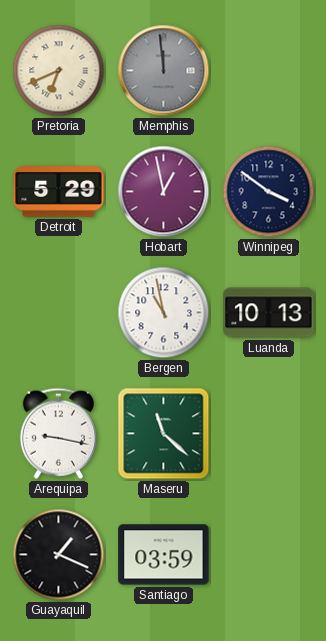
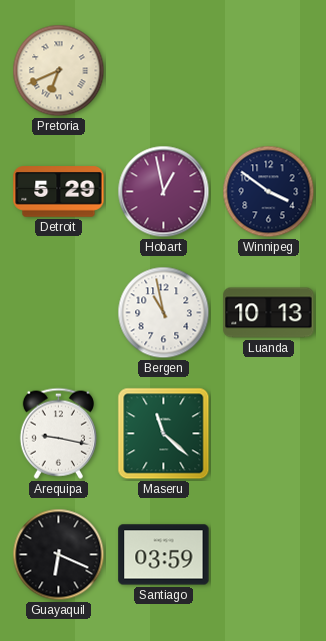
Memphis: 11:59 -> none (164, 71)
Guayaquil: 1:19 -> 6:19 (59, 555)
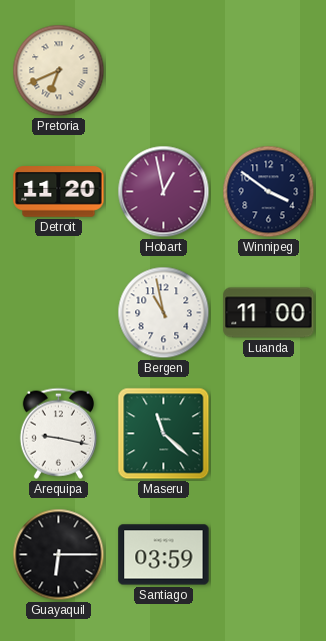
Detroit: 5:29 -> 11:20 (59, 192)
Luanda: 10:13 -> 11:00 (269, 313)
Guayaquil: 6:19 -> 6:15 (59, 555)
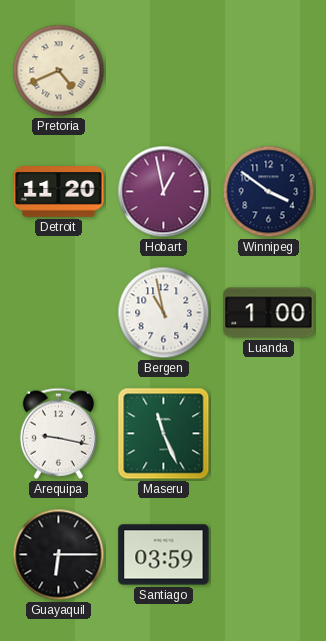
Pretoria: 6:41 -> 4:41 (59, 71)
Luanda: 11:00 -> 1:00 (269, 313)
Maseru: 11:22 -> 11:26 (164, 434)
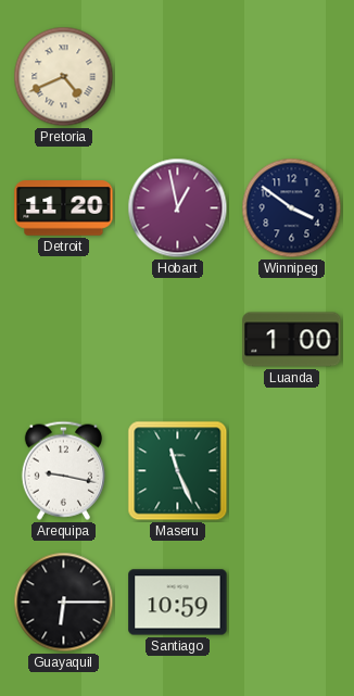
Bergen: 10:58 -> none (164, 313)
Santiago: 03:59 -> 10:59 (178, 603)
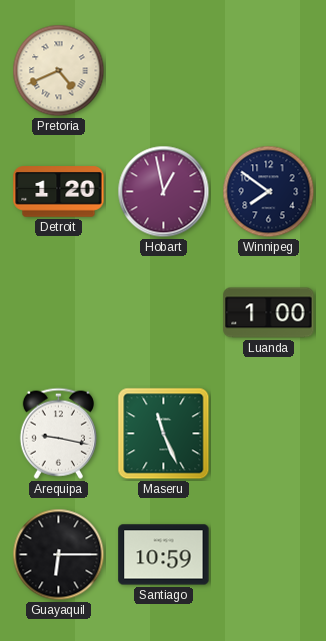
Detroit: 11:20 -> 1:20 (59, 192)
Winnipeg: 3:51 -> 7:51 (269, 192)
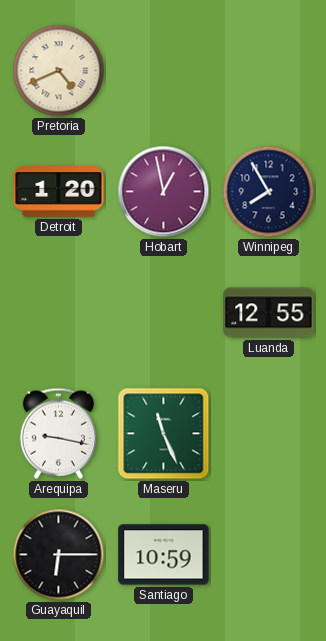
Winnipeg: 7:51 -> 7:55 (269, 192)
Luanda: 1:00 -> 12:55 (269, 313)
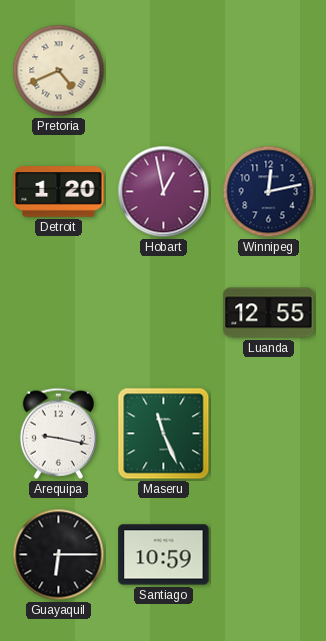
Winnipeg: 7:55 -> 12:13 (269, 192)
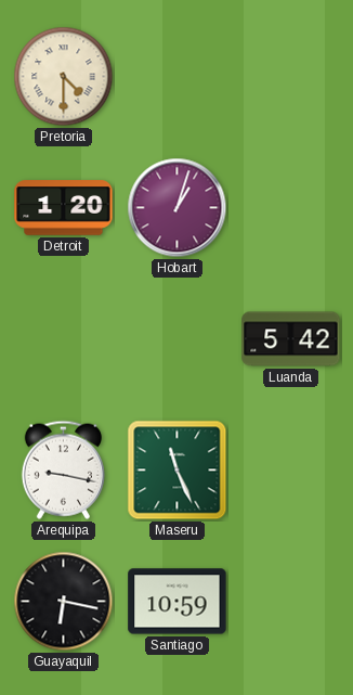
Pretoria: 4:41 -> 4:30 (64, 77)
Hobart: 12:58 -> 1:03 (178, 208)
Winnipeg: 12:13 -> none (269, 192)
Luanda: 12:55 -> 5:42 (291, 339)
Guayaquil: 6:15 -> 6:17 (64, 602)
